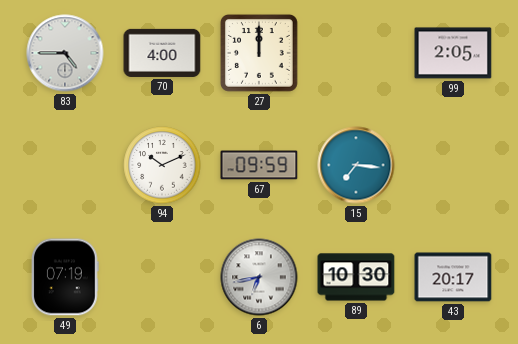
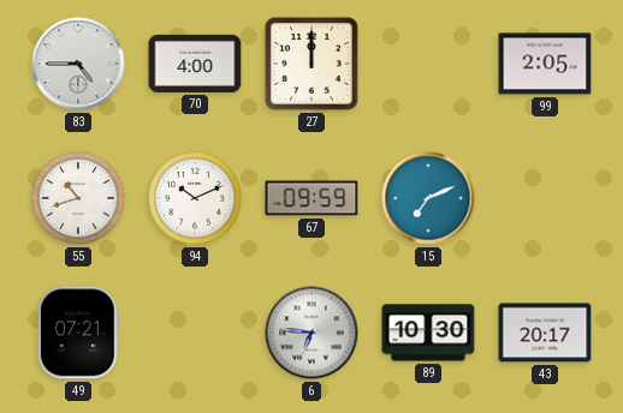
55: none -> 10:42 (78, 198)
15: 7:16 -> 7:11 (428, 198)
49: 07:19 -> 07:21 (79, 333)
6: 6:43 -> 6:46 (311, 333)
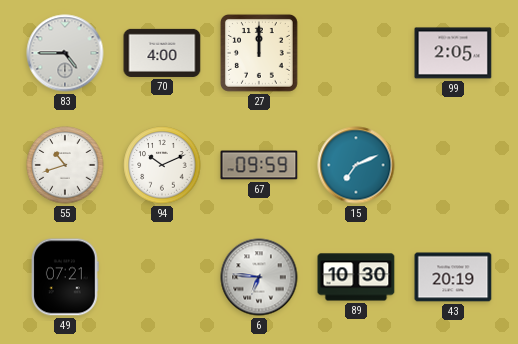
43: 20:17 -> 20:19 (453, 277)
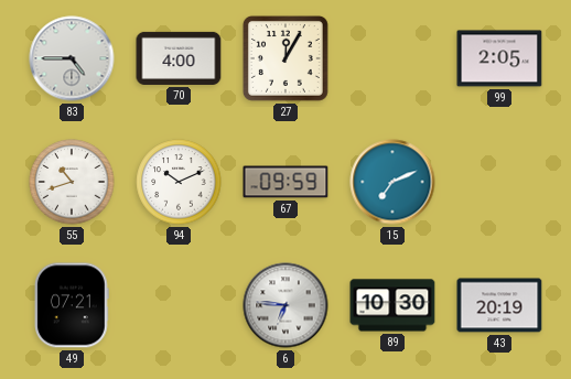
27: 12:00 -> 12:05 (285, 58)
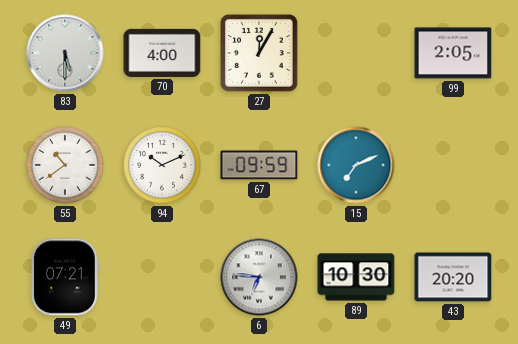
83: 4:45 -> 5:30 (65, 53)
55: 10:42 -> 10:39 (65, 165)
43: 20:19 -> 20:20 (453, 277)
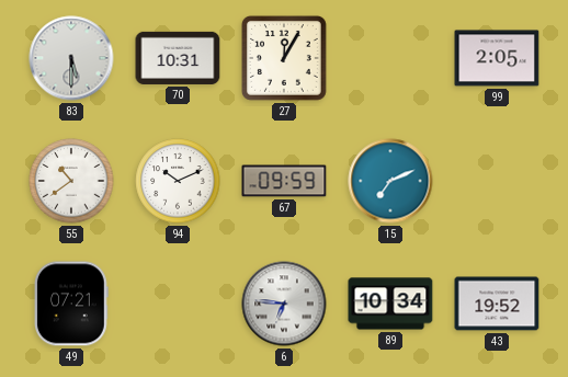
70: 4:00 -> 10:31 (178, 58)
89: 10:30 -> 10:34 (390, 304)
43: 20:20 -> 19:52 (497, 304)
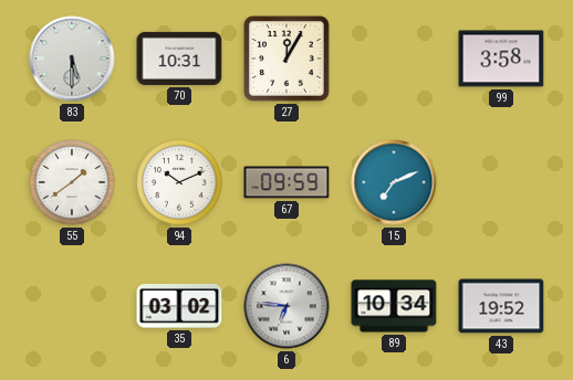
99: 2:05 -> 3:58 (501, 59)
55: 10:39 -> 1:39 (72, 182)
49: 07:21 -> none (72, 304)
35: none -> 03:02 (179, 306)
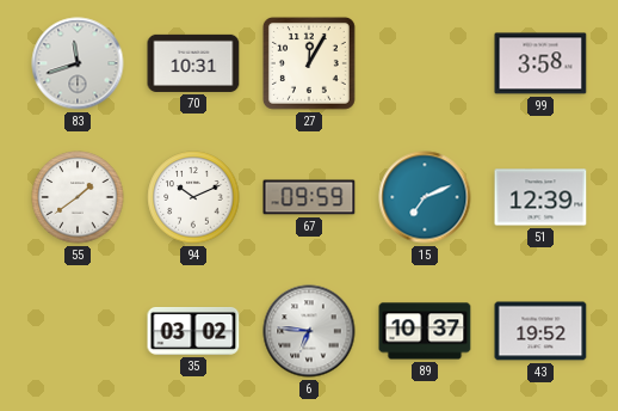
83: 5:30 -> 11:42 (78, 63)
51: none -> 12:39 (540, 197)
89: 10:34 -> 10:37 (425, 331)
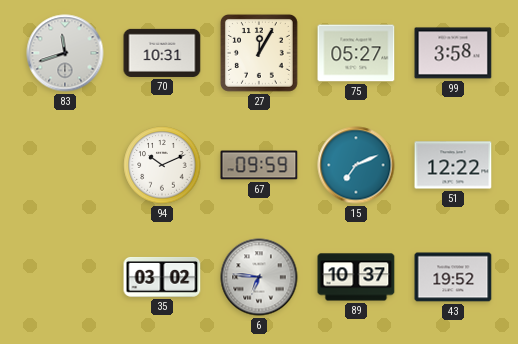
75: none -> 05:27 (356, 53)
55: 1:39 -> none (78, 197)
51: 12:39 -> 12:22 (453, 165)
